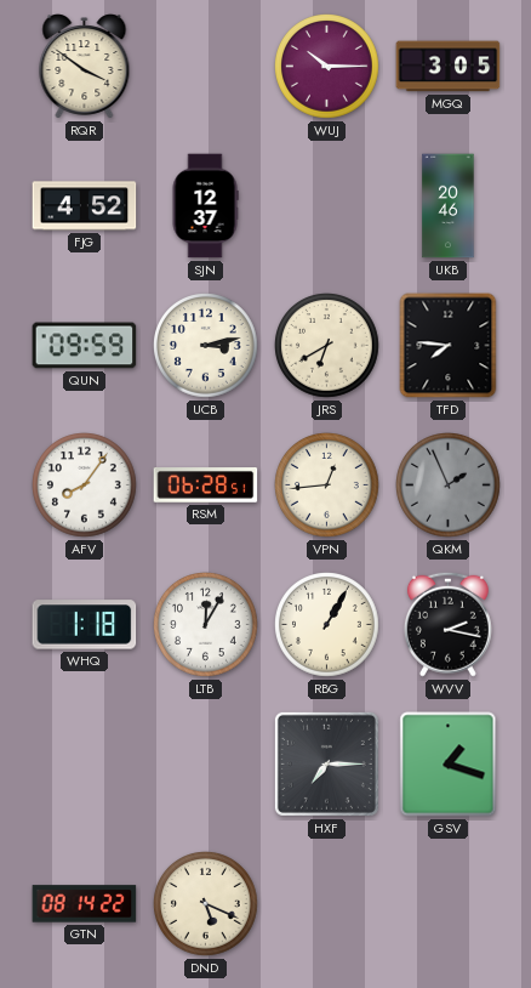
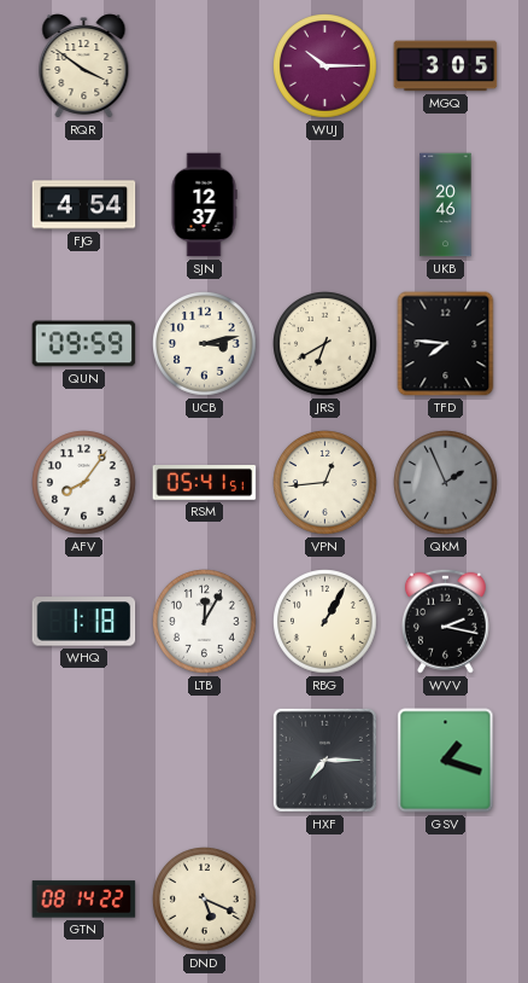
FJG: 4:52 -> 4:54 (84, 205)
RSM: 06:28 -> 05:41 (205, 483)
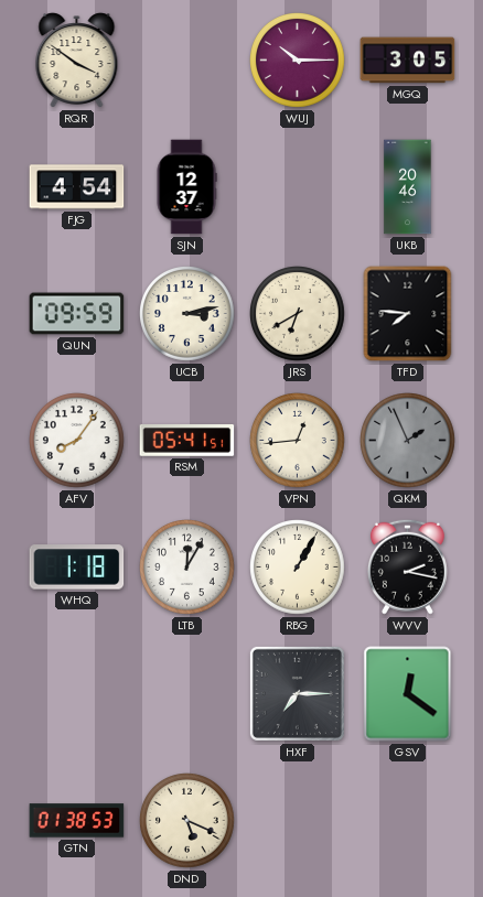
GSV: 1:18 -> 12:21 (408, 694)
GTN: 08:14 -> 01:38 (77, 821)
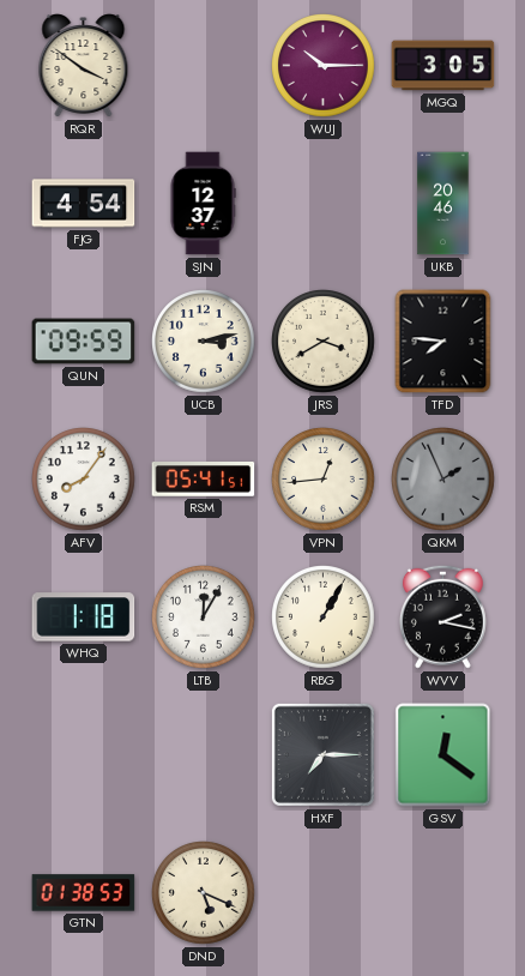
JRS: 6:40 -> 3:40 (324, 342)
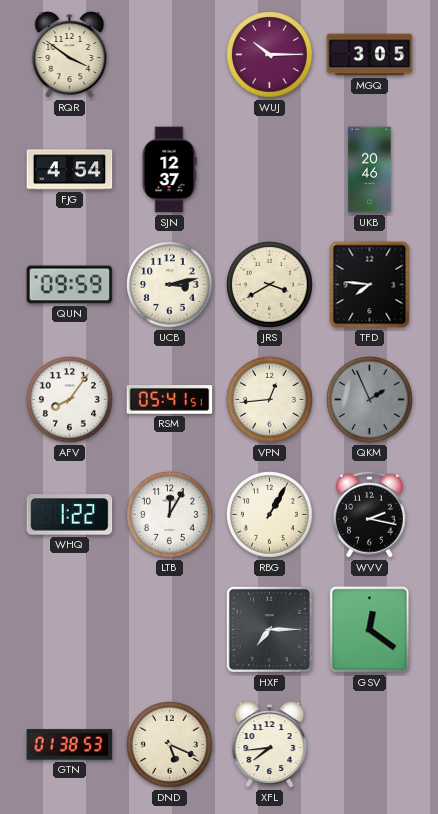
WHQ: 1:18 -> 1:22 (70, 515)
XFL: none -> 7:44 (270, 745)
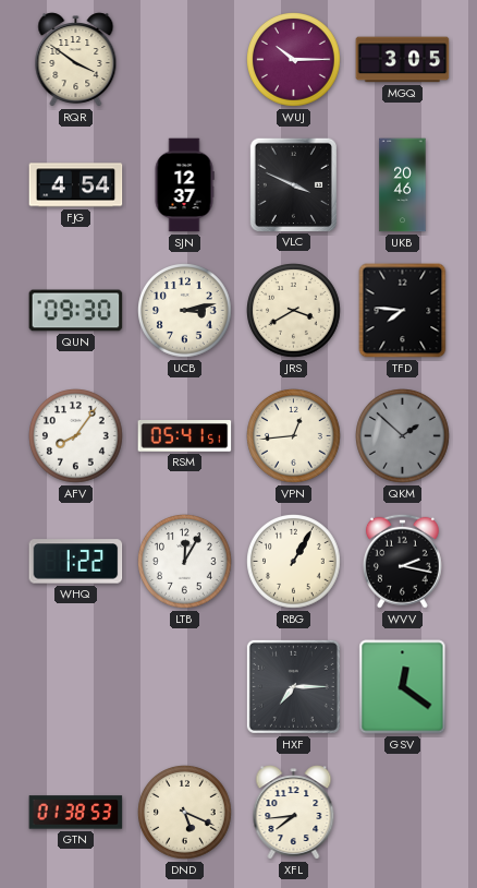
VLC: none -> 3:49 (293, 184)
QUN: 09:59 -> 09:30 (76, 311)
QKM: 1:56 -> 1:52 (403, 436)
